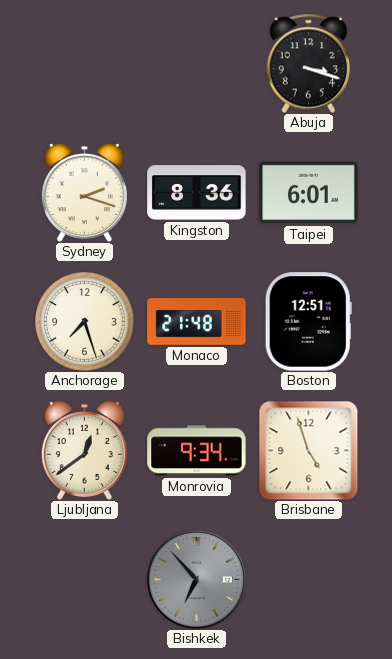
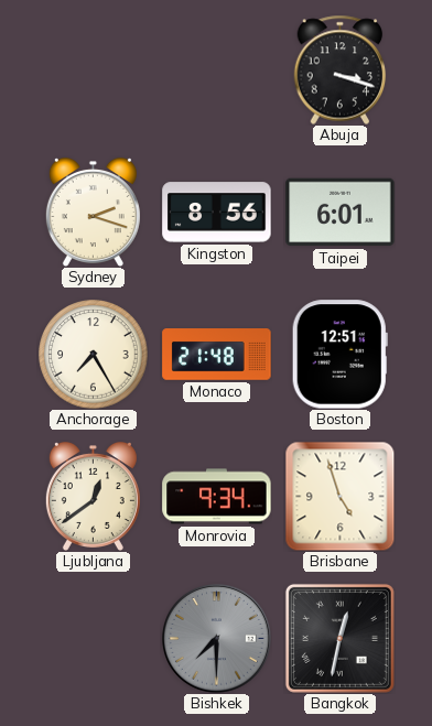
Kingston: 8:36 -> 8:56 (217, 213)
Anchorage: 7:27 -> 7:25 (94, 355)
Bishkek: 6:53 -> 7:30 (216, 638)
Bangkok: none -> 12:32 (339, 638)
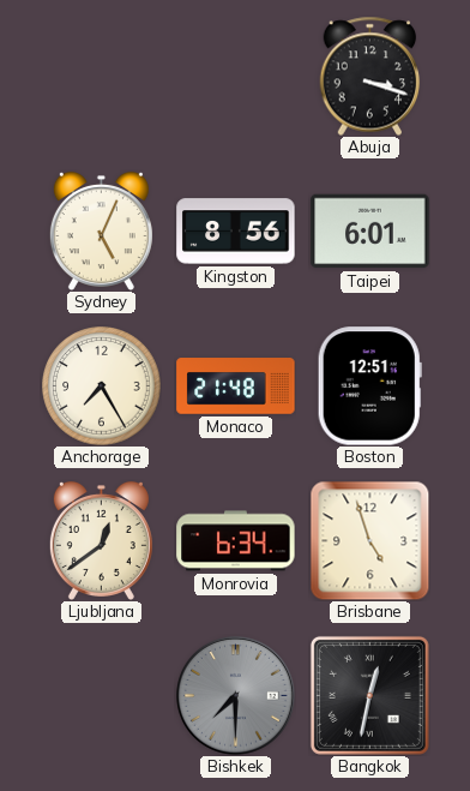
Sydney: 2:18 -> 5:04 (101, 230)
Monrovia: 9:34 -> 6:34 (236, 541)
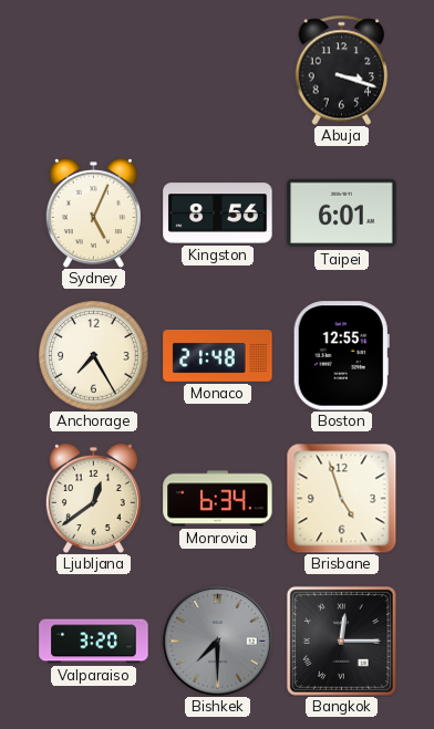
Boston: 12:51 -> 12:55 (341, 356)
Valparaiso: none -> 3:20 (94, 642)
Bangkok: 12:32 -> 12:15 (341, 641)
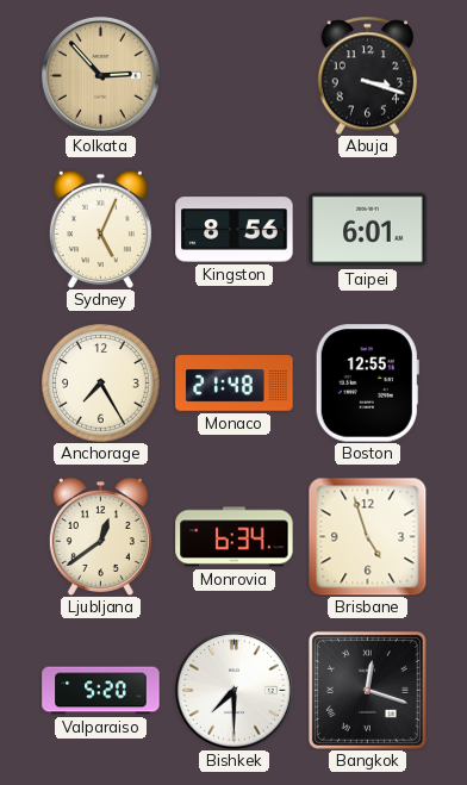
Kolkata: none -> 2:53 (100, 75)
Valparaiso: 3:20 -> 5:20 (101, 691)
Bishkek dial: grey -> white (233, 690)
Bangkok: 12:15 -> 12:18 (367, 690)
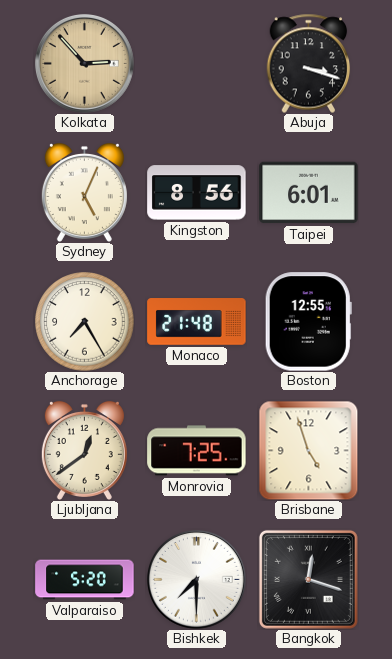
Monrovia: 6:34 -> 7:25 (197, 451)
